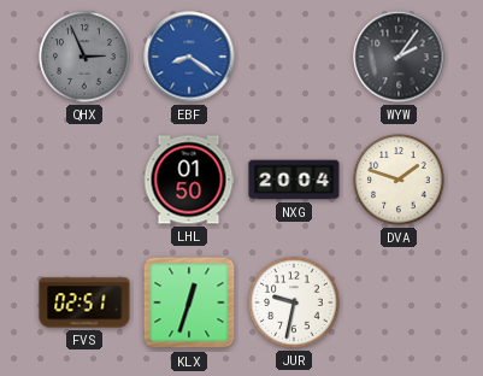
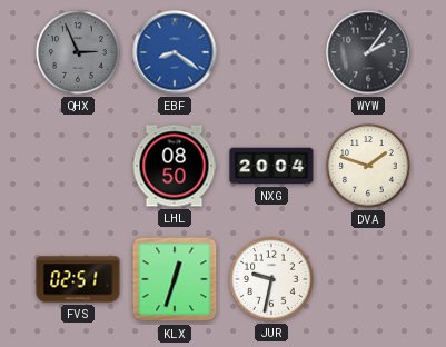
LHL: 01:50 -> 08:50 (175, 166)
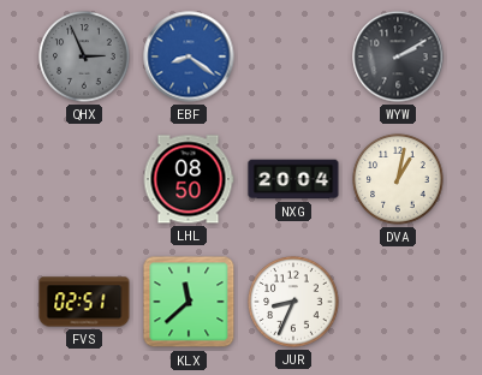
WYW: 2:06 -> 2:10 (398, 56)
DVA: 1:48 -> 1:02 (398, 179)
KLX: 12:33 -> 11:38 (189, 302)
JUR: 9:32 -> 8:34 (293, 302)
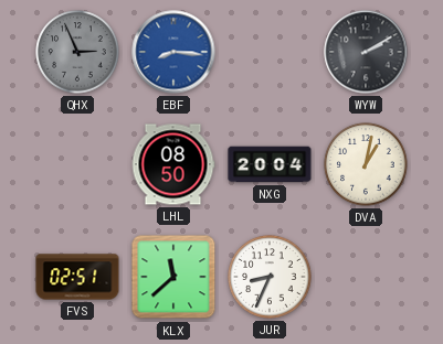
EBF: 8:21 -> 8:16 (173, 52)
